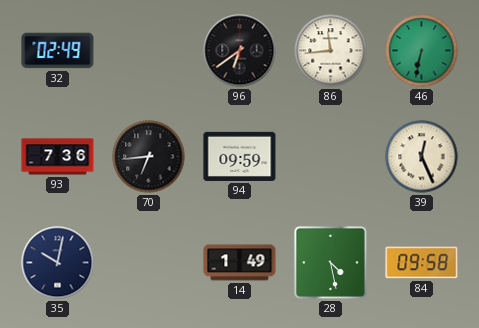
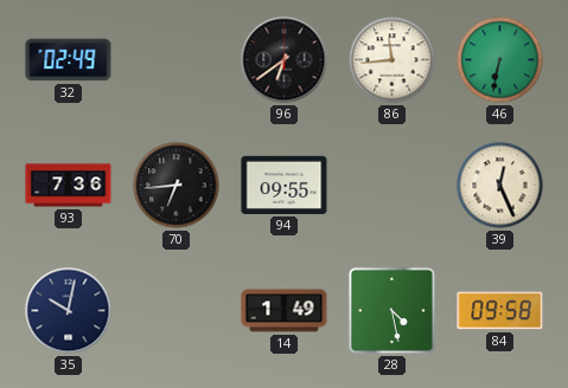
94: 09:59 -> 09:55 (285, 185)
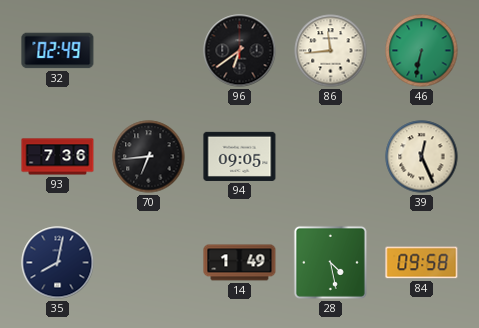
94: 09:55 -> 09:05 (240, 156)
35: 10:02 -> 8:02 (58, 263)
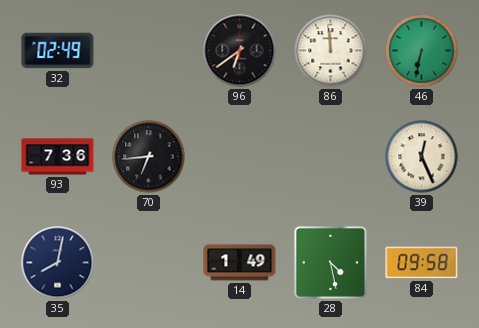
86: 11:44 -> 11:59 (331, 51)
94: 09:05 -> none (240, 156)
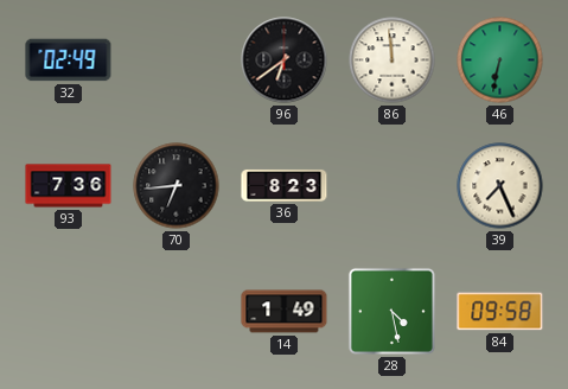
36: none -> 8:23 (285, 185)
39: 12:26 -> 7:26 (500, 186)
35: 8:02 -> none (58, 263)
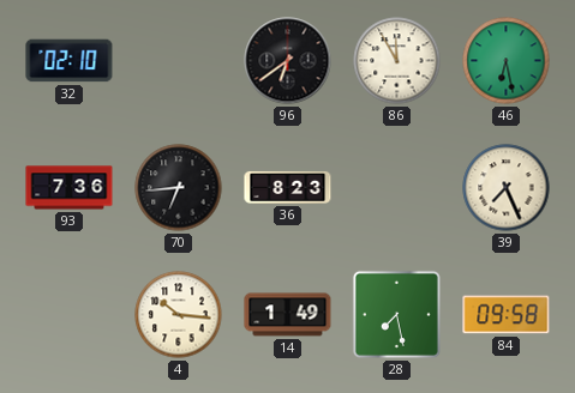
32: 02:49 -> 02:10 (70, 61)
86: 11:59 -> 11:55 (397, 61)
46: 6:32 -> 6:28 (507, 61)
4: none -> 10:16 (179, 315)
28: 4:28 -> 7:28 (396, 314)
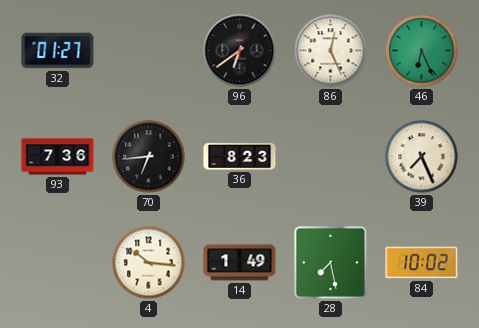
32: 02:10 -> 01:27 (58, 51)
86: 11:55 -> 12:26 (331, 51)
46: 6:28 -> 6:26 (422, 51)
84: 09:58 -> 10:02 (422, 263)
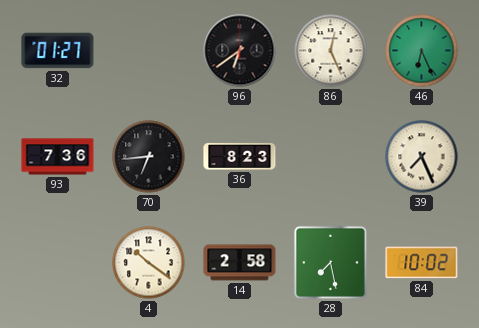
4: 10:16 -> 10:21 (149, 263)
14: 1:49 -> 2:58 (240, 263)
